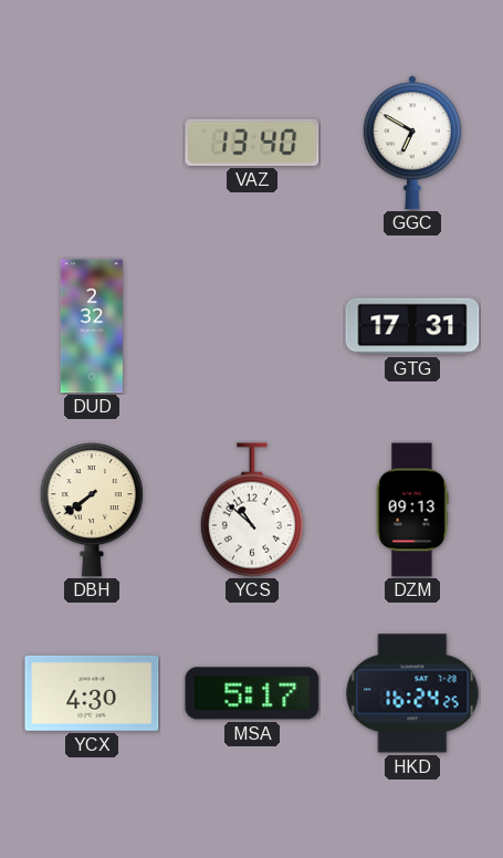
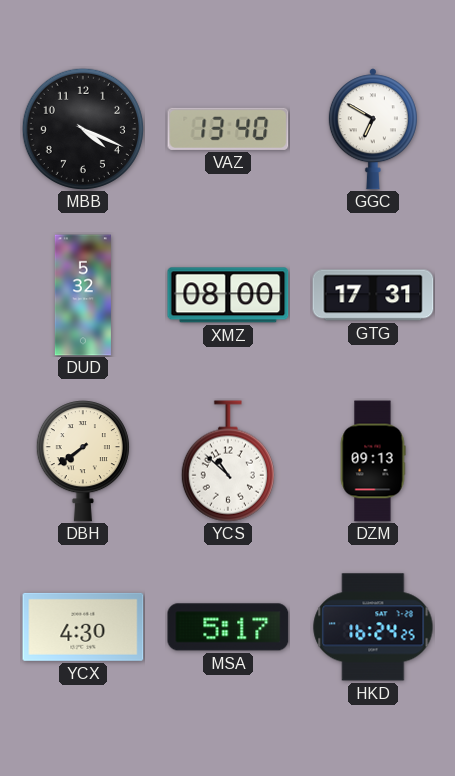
MBB: none -> 4:19 (83, 129)
DUD: 2:32 -> 5:32 (83, 295)
XMZ: none -> 08:00 (228, 295)
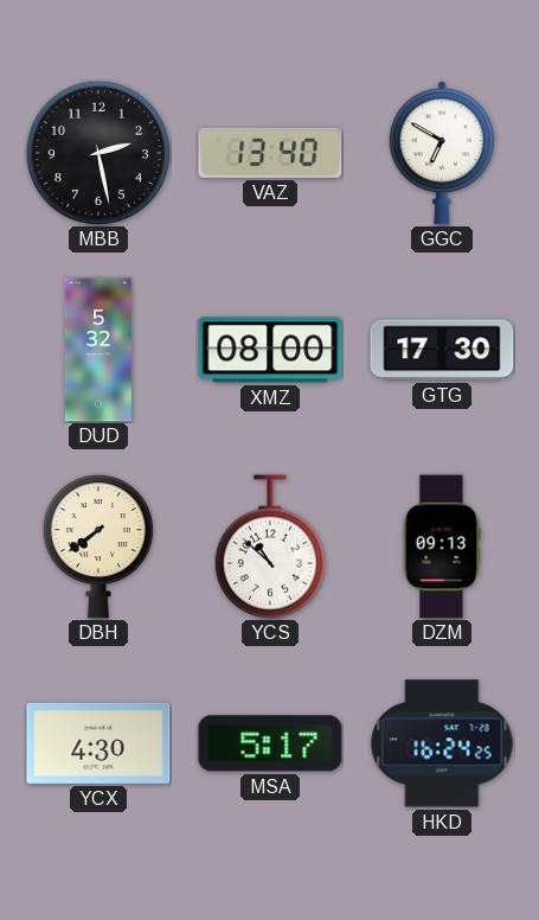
MBB: 4:19 -> 2:28 (98, 153)
GTG: 17:31 -> 17:30 (442, 350)
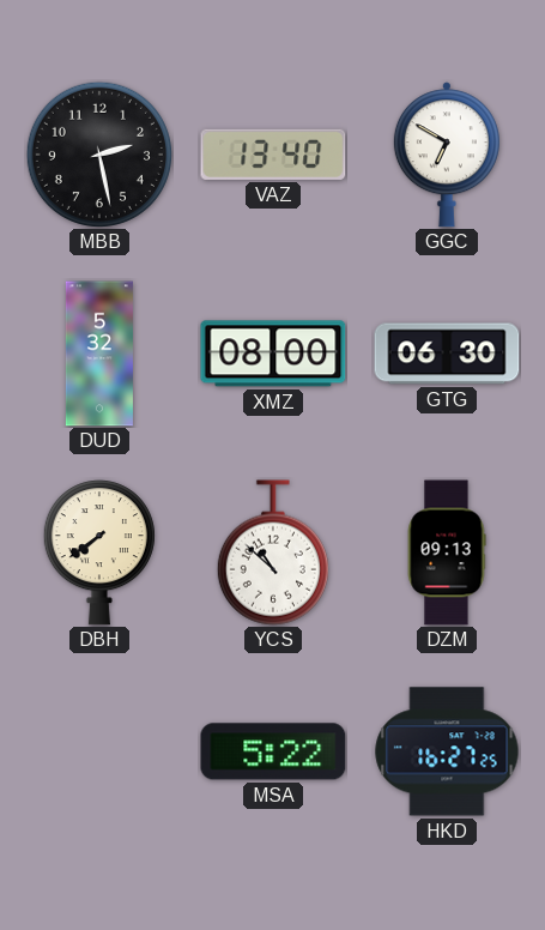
GTG: 17:30 -> 06:30 (447, 354)
YCX: 4:30 -> none (98, 743)
MSA: 5:17 -> 5:22 (273, 751)
HKD: 16:24 -> 16:27 (447, 751)
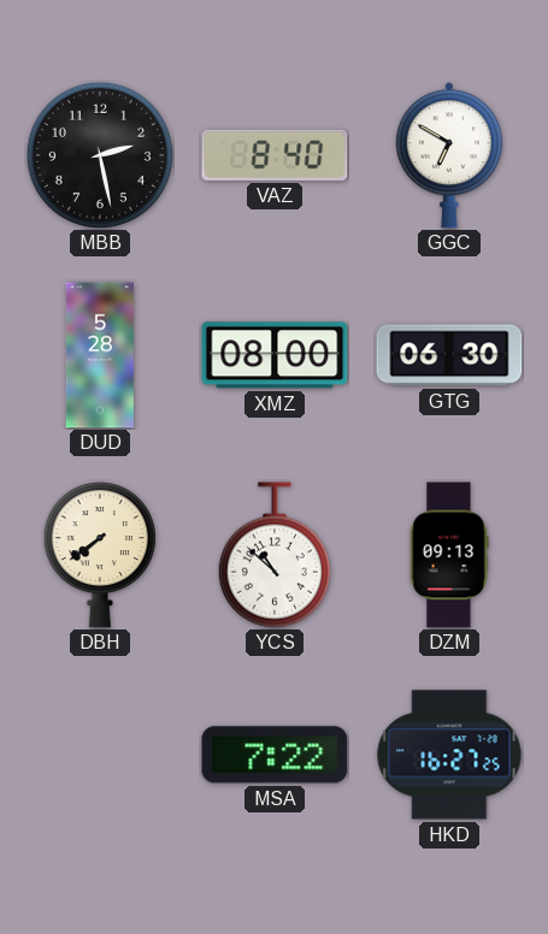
VAZ: 13:40 -> 8:40 (275, 155)
DUD: 5:32 -> 5:28 (100, 355)
MSA: 5:22 -> 7:22 (275, 755)
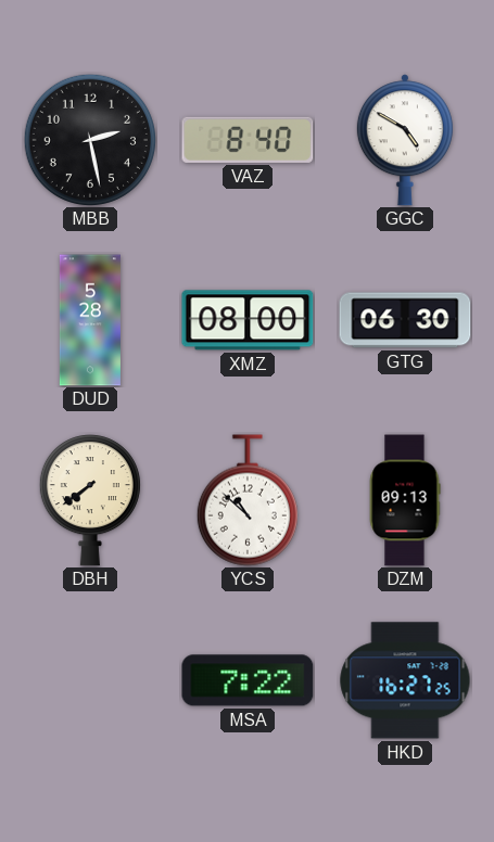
GGC: 6:50 -> 4:50 (405, 140)
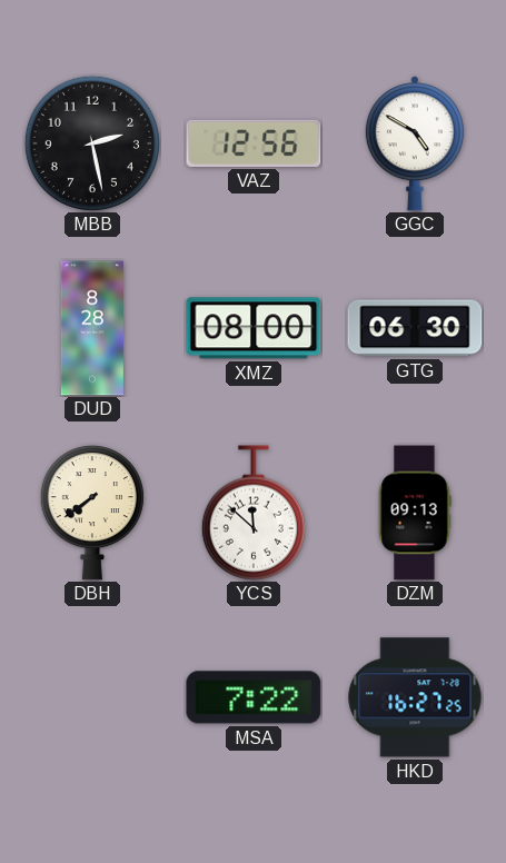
VAZ: 8:40 -> 12:56 (254, 143)
DUD: 5:28 -> 8:28 (92, 328)
YCS: 10:52 -> 11:52 (254, 513)
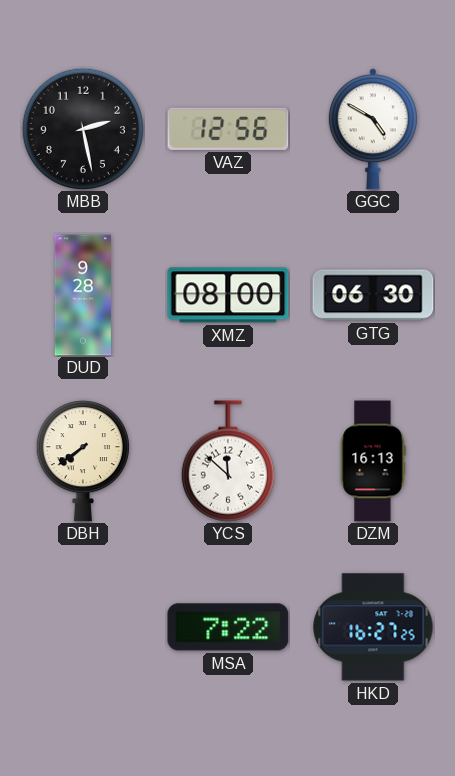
DUD: 8:28 -> 9:28 (83, 295)
DZM: 09:13 -> 16:13 (373, 461)
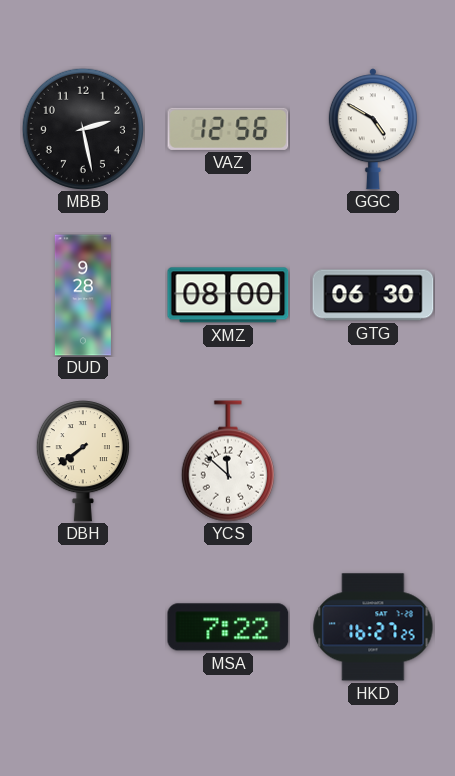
DZM: 16:13 -> none (373, 461)
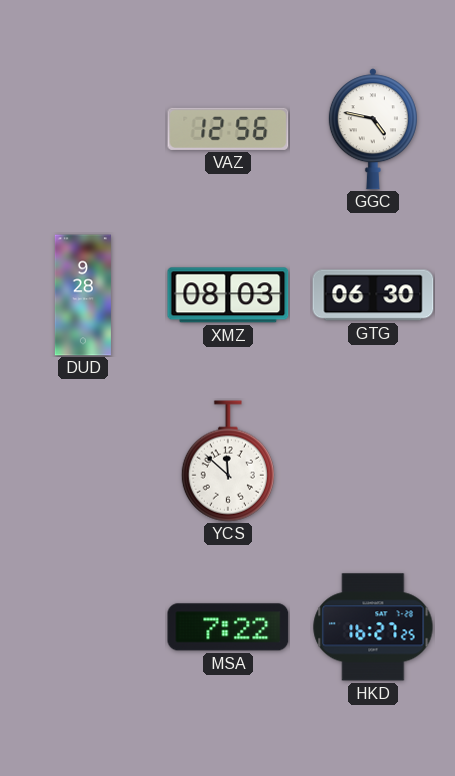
MBB: 2:28 -> none (83, 129)
GGC: 4:50 -> 4:47 (373, 129)
XMZ: 08:00 -> 08:03 (228, 295)
DBH: 7:39 -> none (83, 461)
